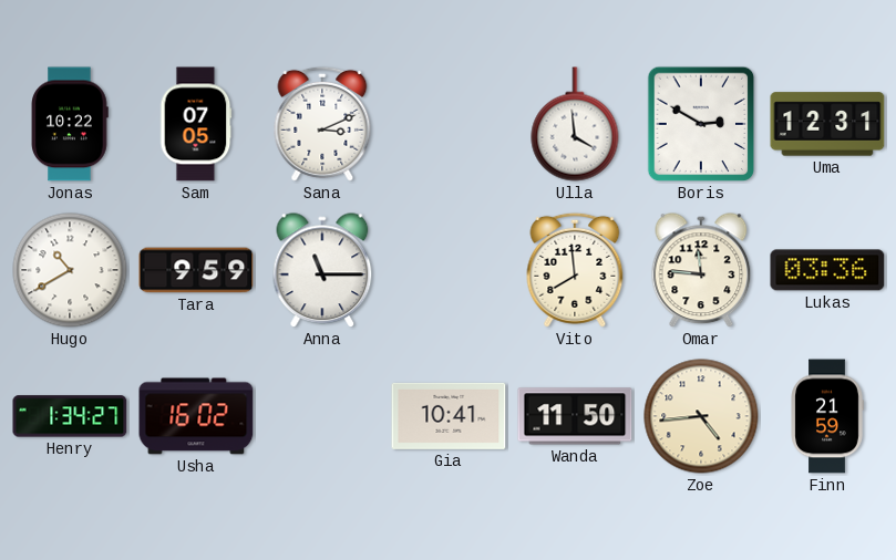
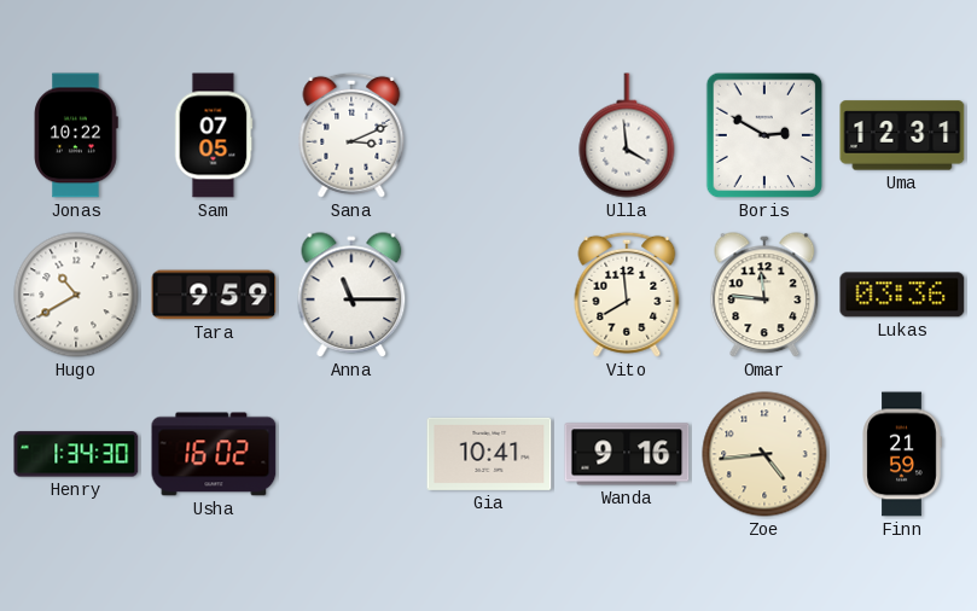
Henry: 1:34:27 -> 1:34:30 (76, 454)
Wanda: 11:50 -> 9:16 (627, 454)
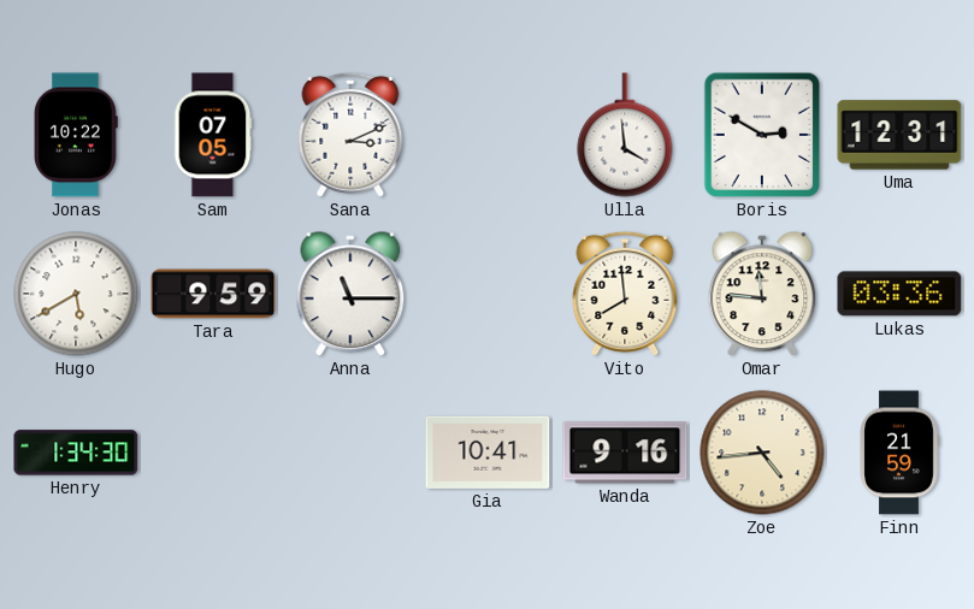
Hugo: 10:40 -> 5:40 (76, 294)
Usha: 16:02 -> none (214, 454)
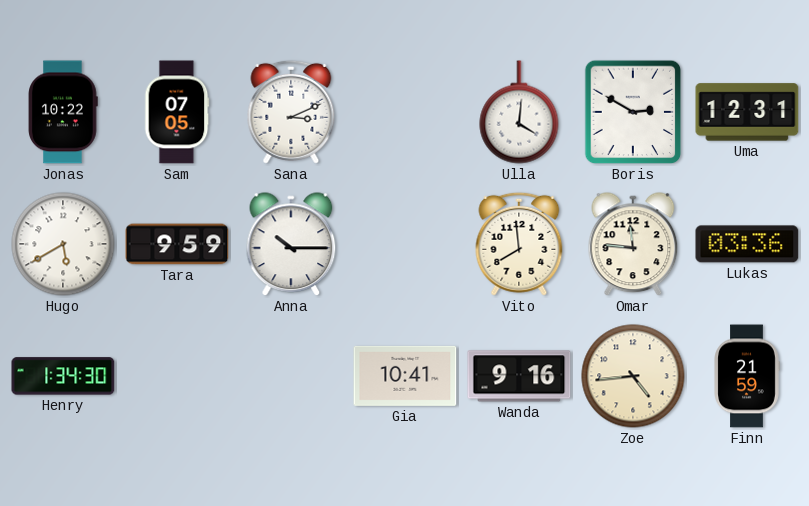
Ulla: 3:59 -> 4:01 (519, 112)
Anna: 11:15 -> 10:15 (291, 245)
